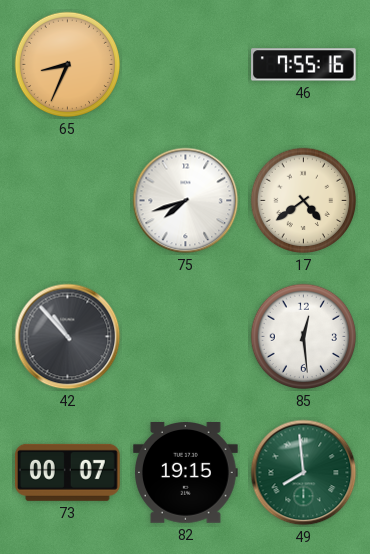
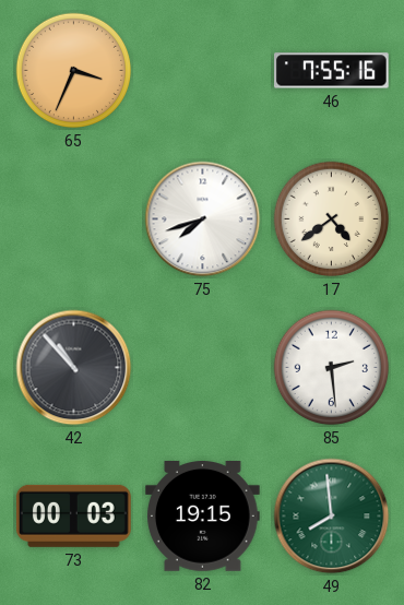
65: 8:34 -> 3:34 (74, 71)
85: 12:29 -> 2:29 (332, 368)
73: 00:07 -> 00:03 (73, 515)
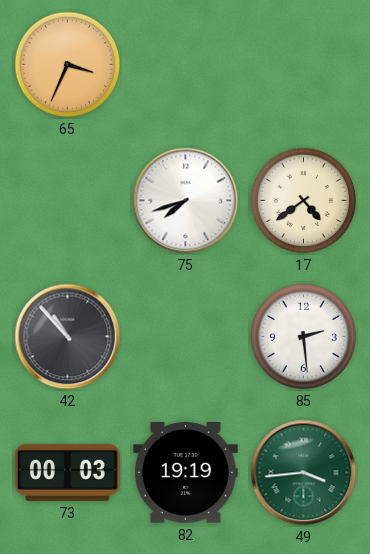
46: 7:55 -> none (332, 71)
82: 19:15 -> 19:19 (186, 473)
49: 7:59 -> 3:44 (304, 473)
